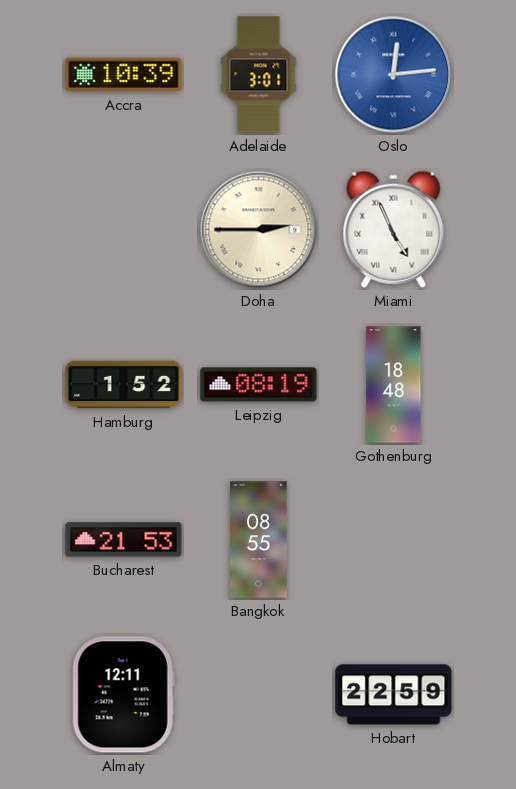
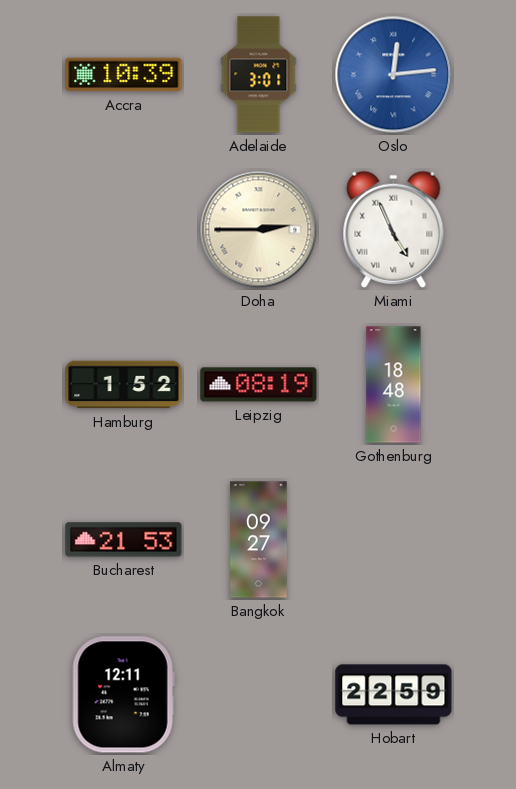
Bangkok: 08:55 -> 09:27 (259, 540)
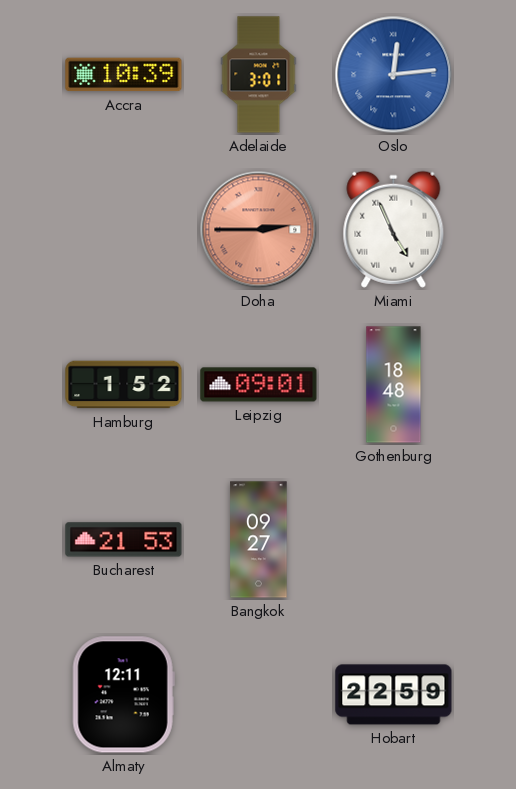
Doha dial: cream -> salmon (259, 230)
Leipzig: 08:19 -> 09:01 (259, 385)
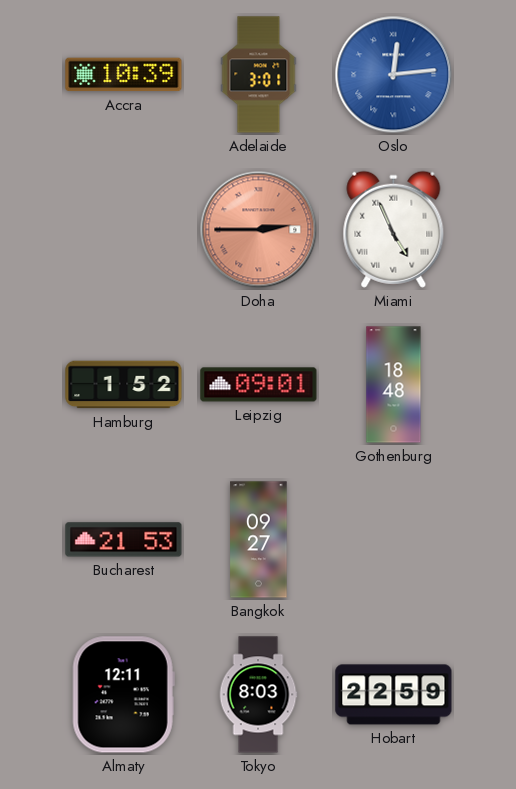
Tokyo: none -> 8:03 (258, 695)
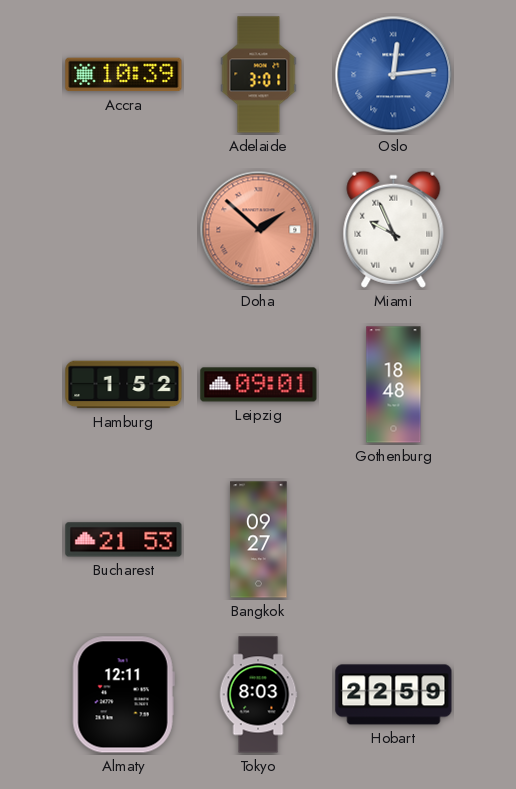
Doha: 2:45 -> 1:52 (259, 230)
Miami: 4:56 -> 9:56 (394, 229)
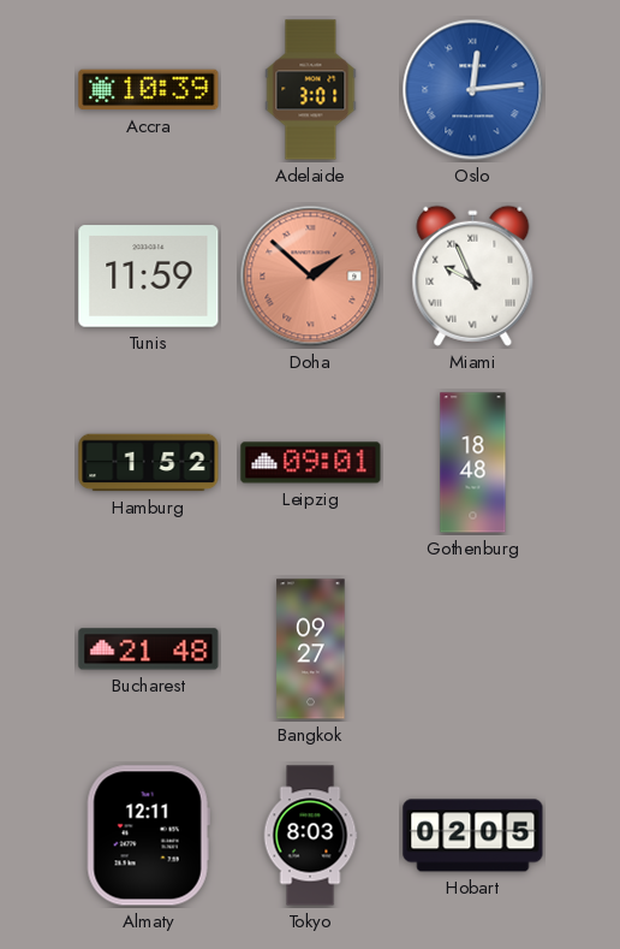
Tunis: none -> 11:59 (149, 277)
Bucharest: 21:53 -> 21:48 (149, 650)
Hobart: 22:59 -> 02:05 (473, 836)
